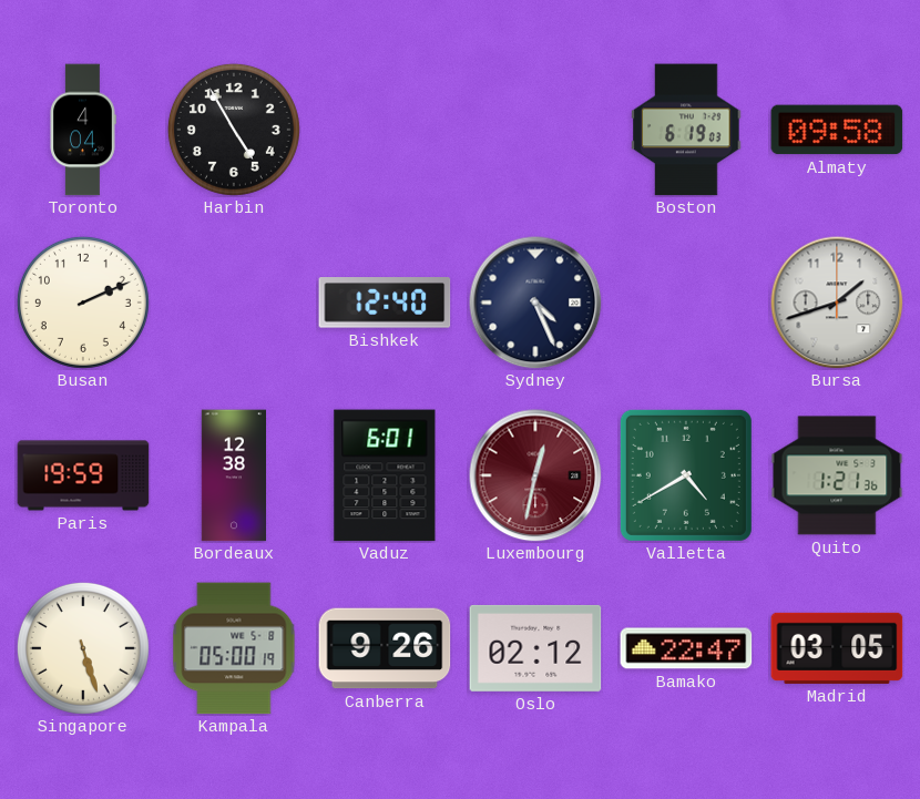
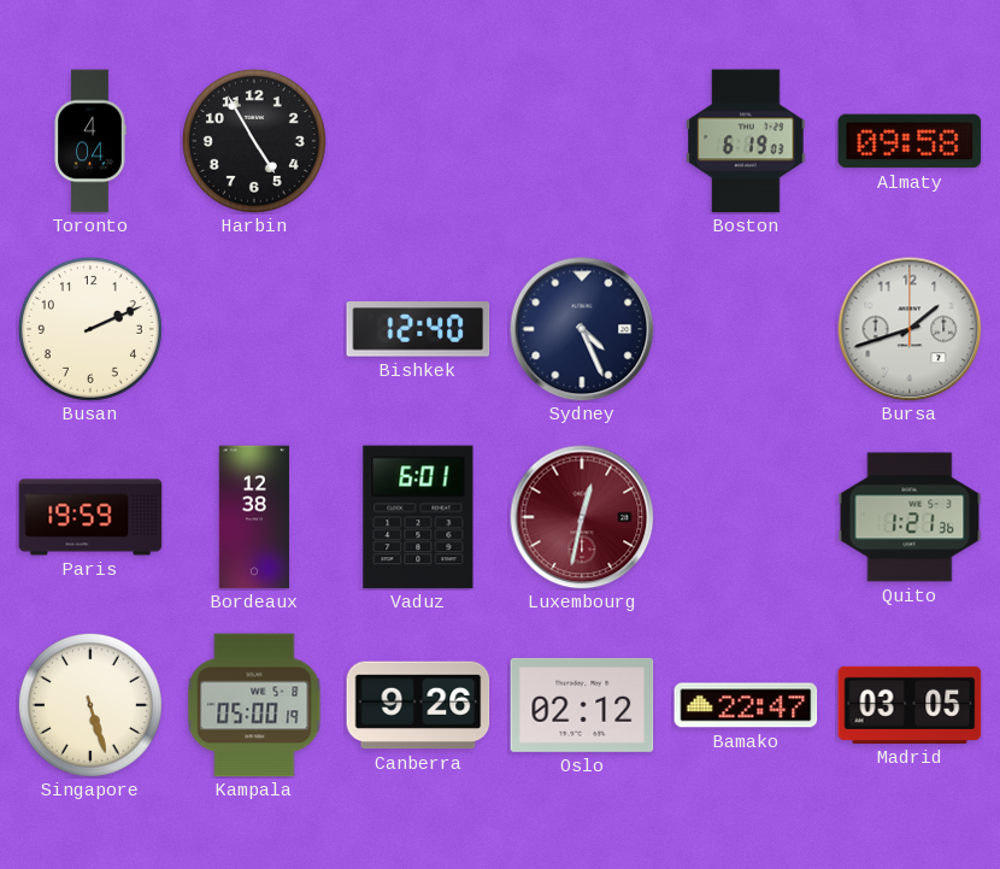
Valletta: 4:40 -> none (686, 475)
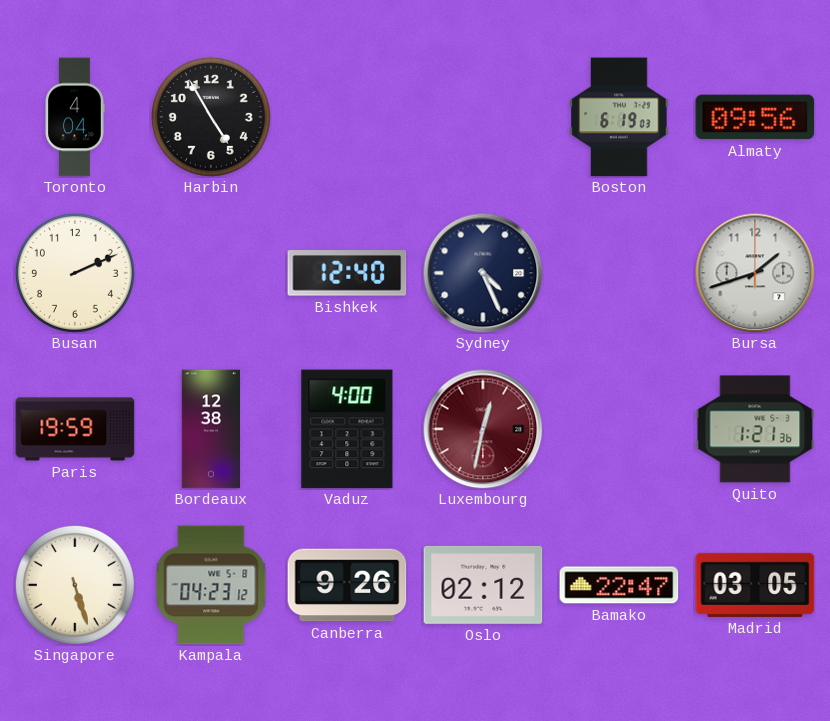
Almaty: 09:58 -> 09:56 (755, 117)
Vaduz: 6:01 -> 4:00 (347, 429)
Kampala: 05:00 -> 04:23 (211, 585)
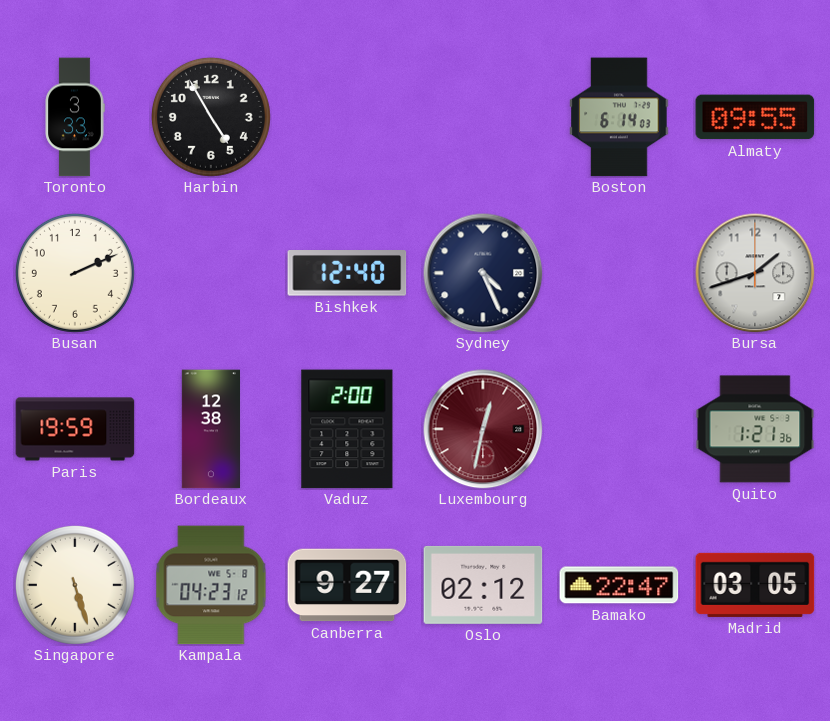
Toronto: 4:04 -> 3:33 (75, 117)
Boston: 6:19 -> 6:14 (619, 117)
Almaty: 09:56 -> 09:55 (755, 117)
Vaduz: 4:00 -> 2:00 (347, 429)
Canberra: 9:26 -> 9:27 (347, 585)
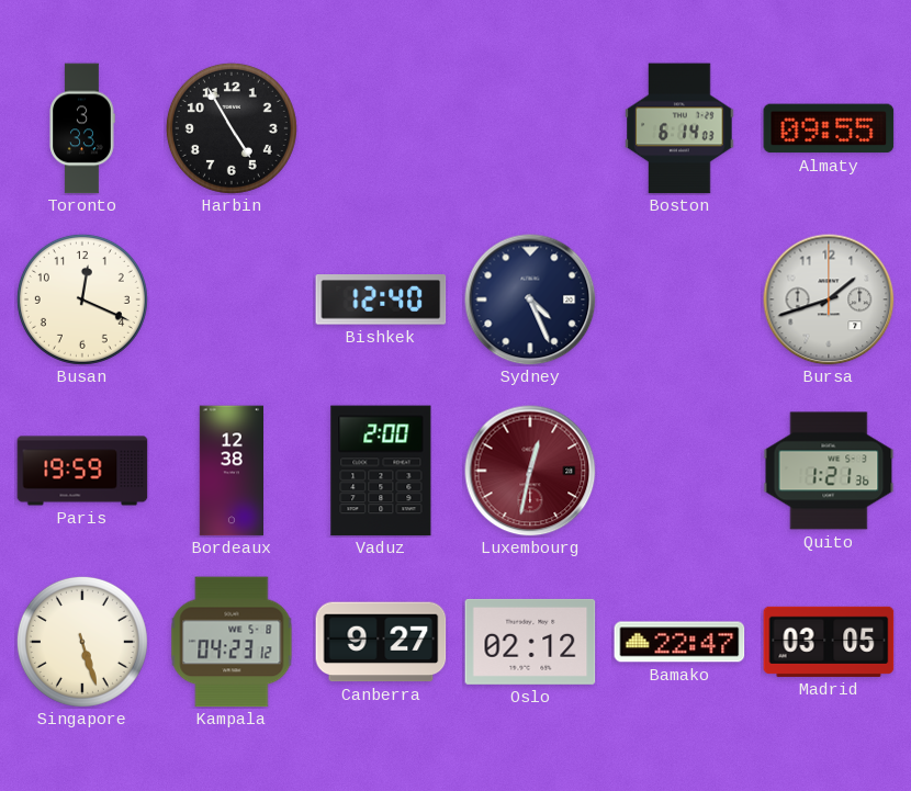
Busan: 2:11 -> 12:19 (82, 300)
